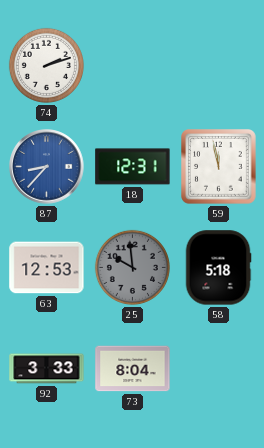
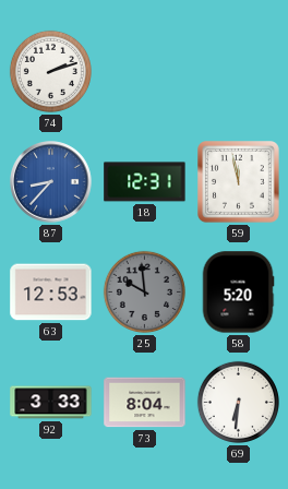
58: 5:18 -> 5:20 (238, 293)
69: none -> 6:31 (238, 402)
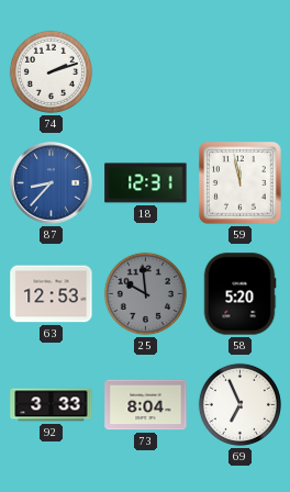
69: 6:31 -> 6:56 (239, 404)
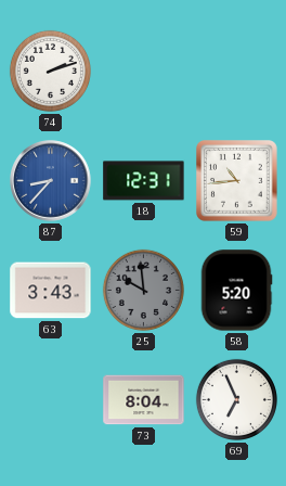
59: 11:58 -> 10:44 (237, 181)
63: 12:53 -> 3:43 (51, 291)
92: 3:33 -> none (52, 405)
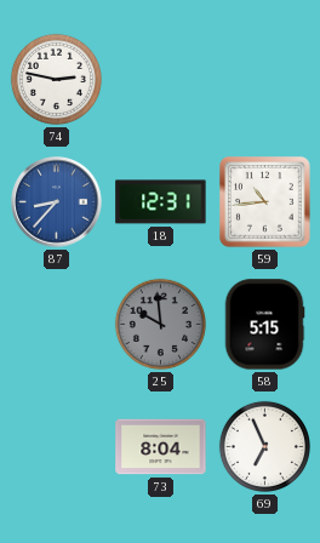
74: 2:12 -> 2:47 (56, 79)
63: 3:43 -> none (51, 291)
58: 5:20 -> 5:15 (264, 325)
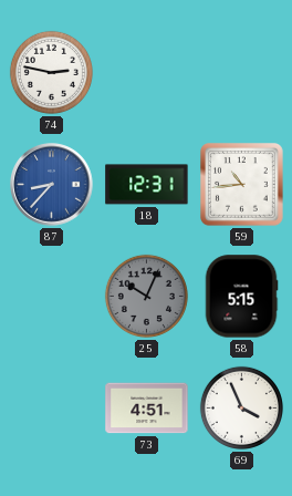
25: 9:59 -> 10:04 (146, 296)
73: 8:04 -> 4:51 (147, 409)
69: 6:56 -> 3:56 (241, 407)
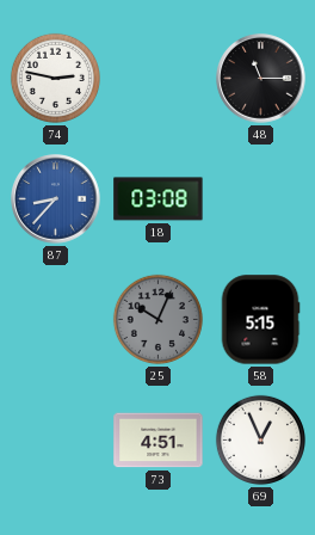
48: none -> 11:15 (261, 79)
18: 12:31 -> 03:08 (159, 199)
59: 10:44 -> none (242, 185)
69: 3:56 -> 12:56 (260, 439)
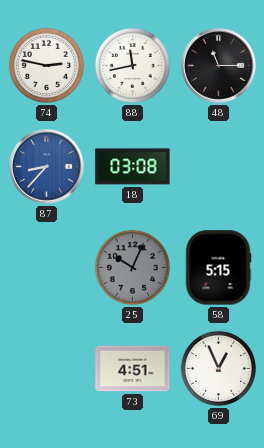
88: none -> 11:43 (132, 65)
